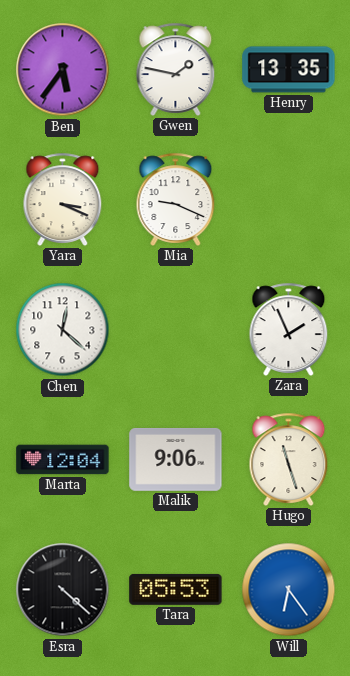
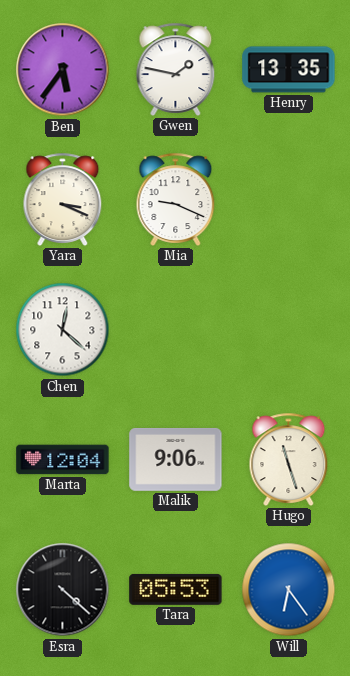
Zara: 1:56 -> none (289, 329)
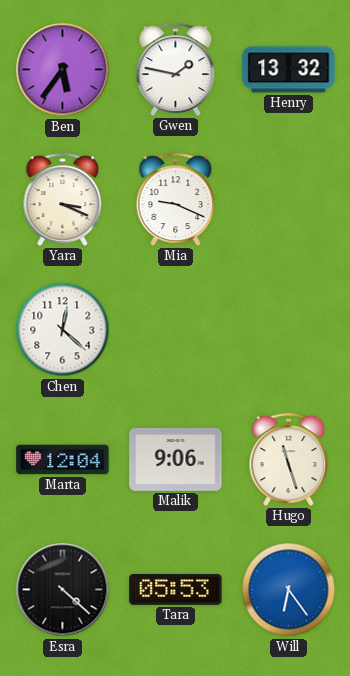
Henry: 13:35 -> 13:32 (289, 70)
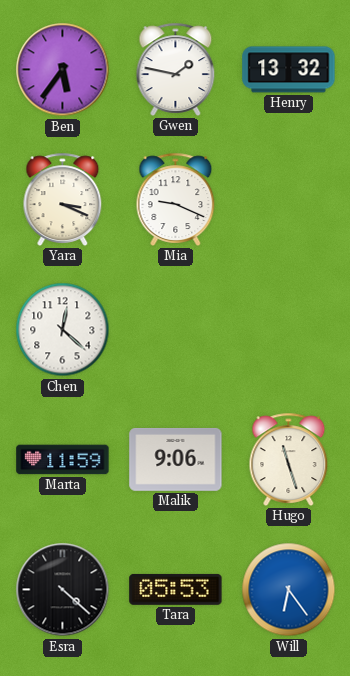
Marta: 12:04 -> 11:59 (63, 460)
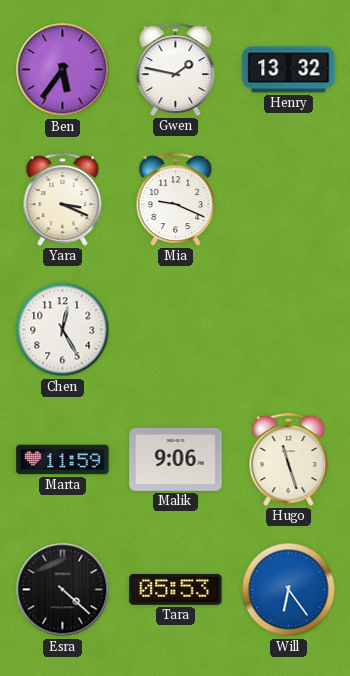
Chen: 12:22 -> 12:25 (63, 330)
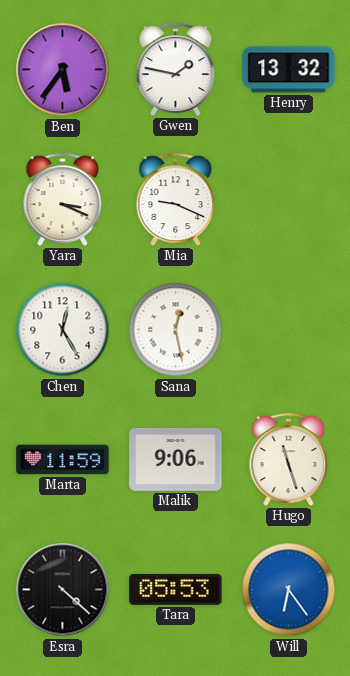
Sana: none -> 12:28 (176, 330)
